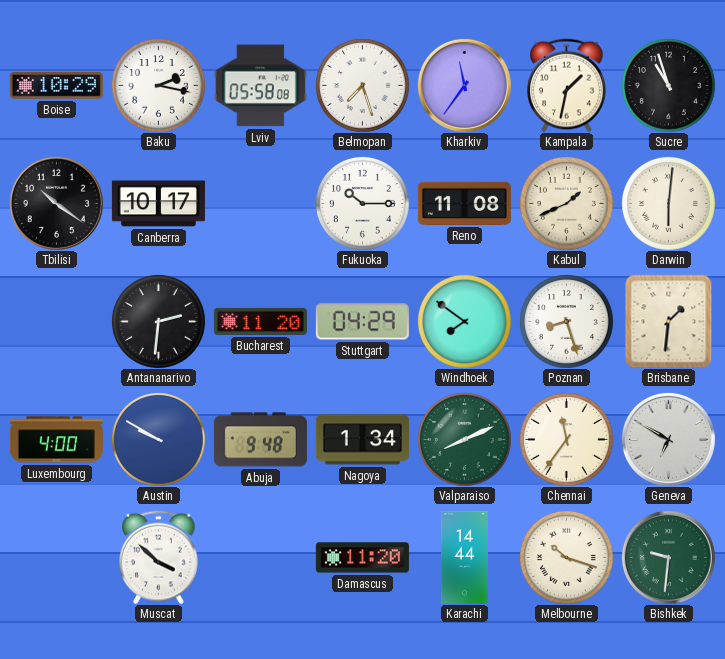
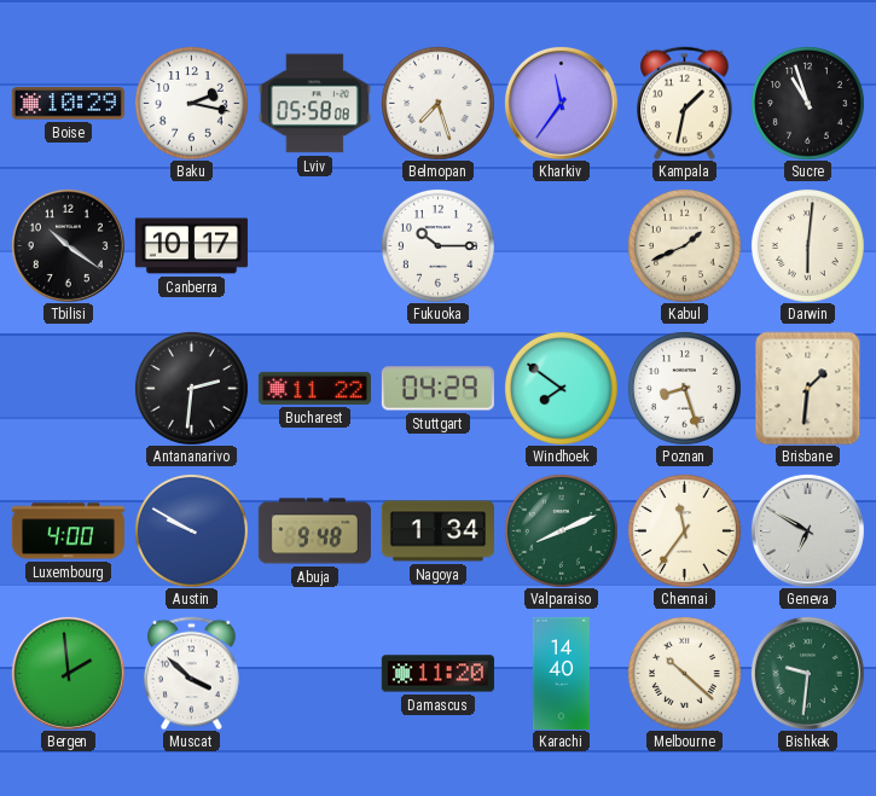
Reno: 11:08 -> none (464, 203)
Bucharest: 11:20 -> 11:22 (314, 388)
Bergen: none -> 1:59 (68, 673)
Karachi: 14:44 -> 14:40 (561, 673)
Melbourne: 10:18 -> 10:22 (684, 673)
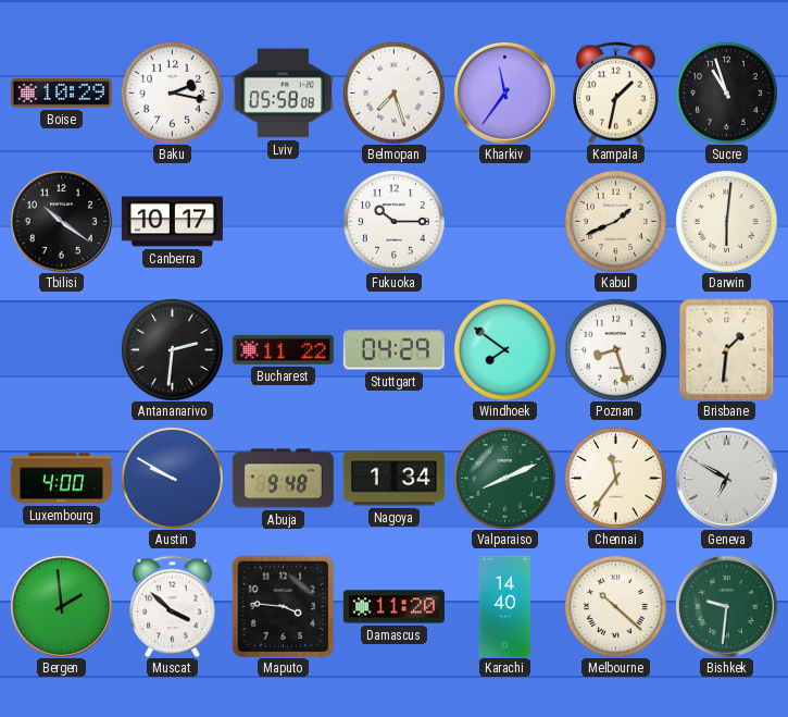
Maputo: none -> 3:46 (283, 606)
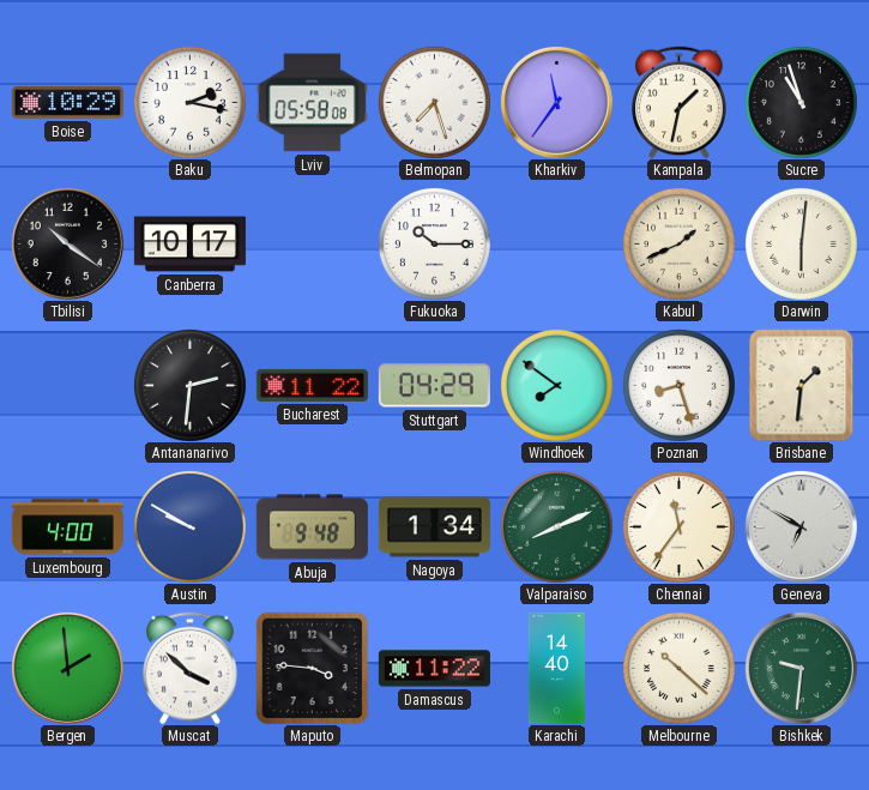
Damascus: 11:20 -> 11:22 (434, 669)
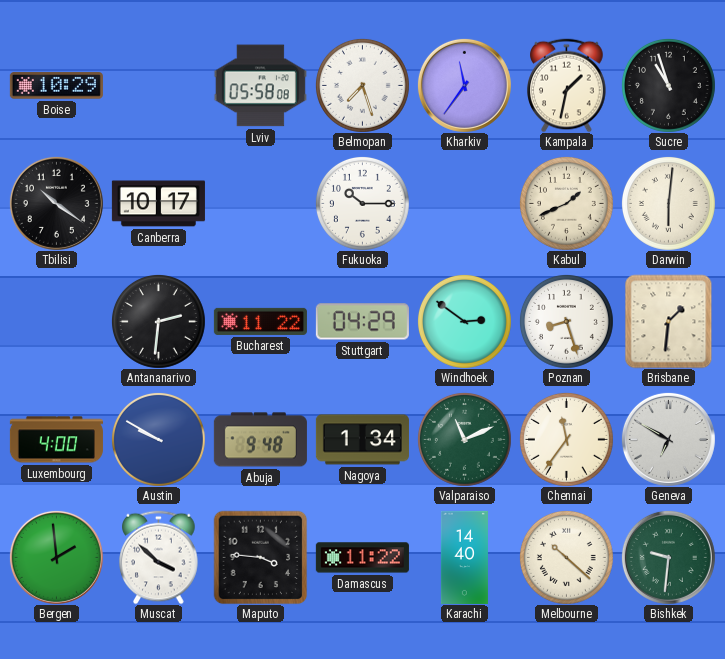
Baku: 2:17 -> none (189, 102)
Windhoek: 7:51 -> 2:51 (464, 321)
Valparaiso: 8:11 -> 11:11 (464, 439)
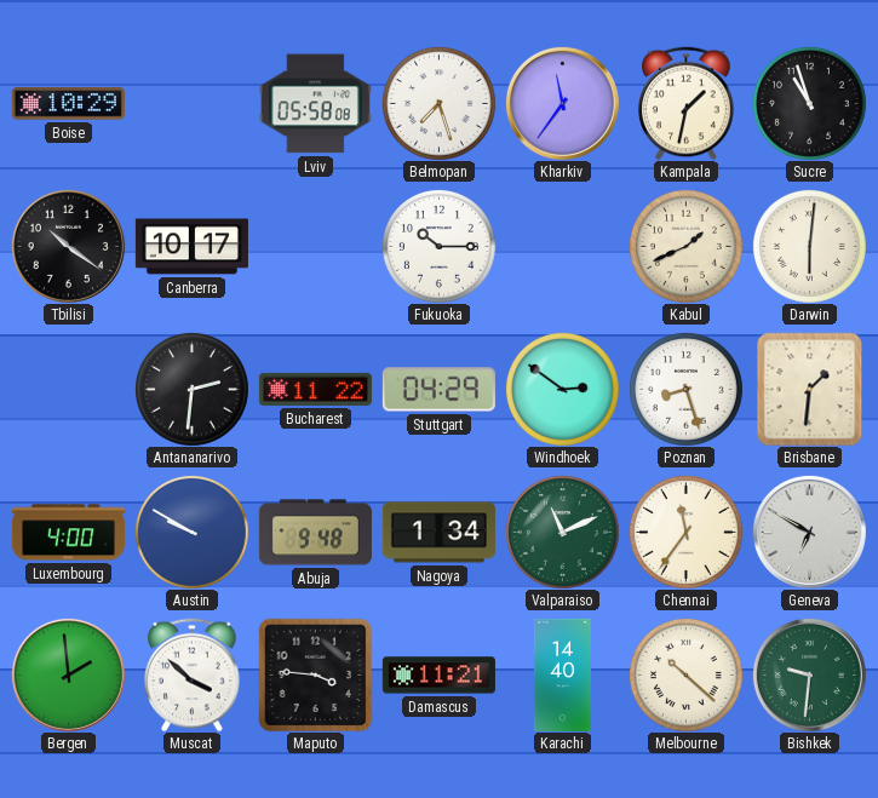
Damascus: 11:22 -> 11:21 (438, 676)
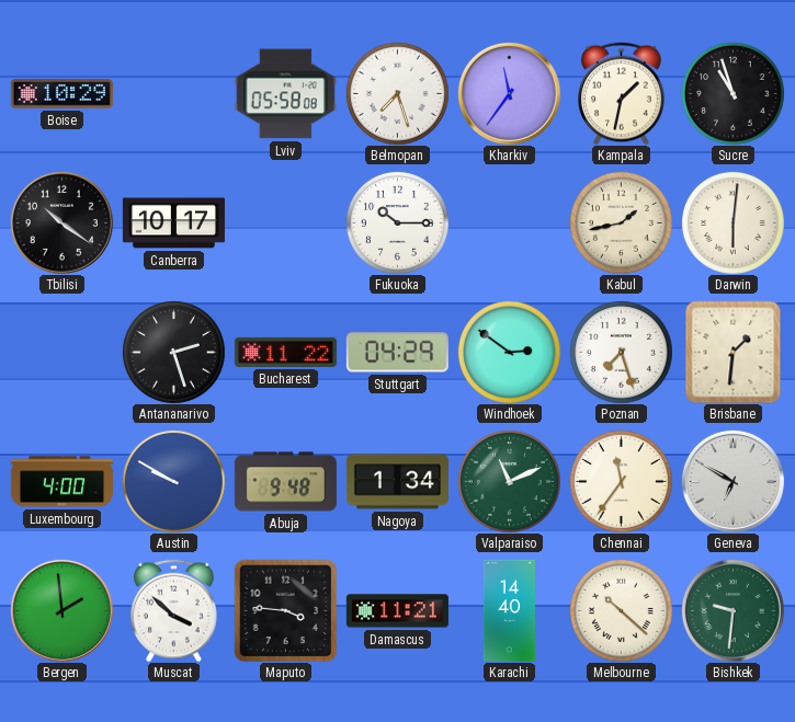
Kabul: 1:41 -> 1:43 (621, 222)
Antananarivo: 2:31 -> 2:27 (173, 352)
Poznan: 8:27 -> 7:27 (621, 352)
